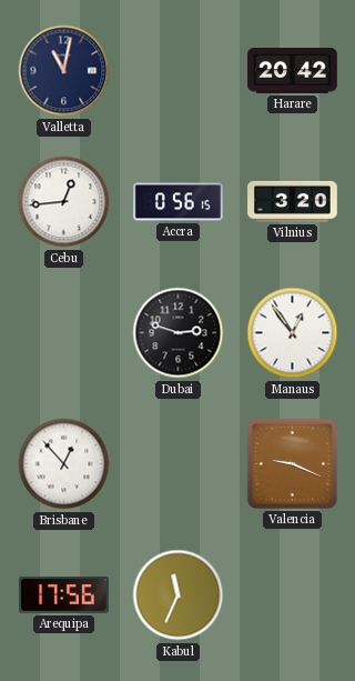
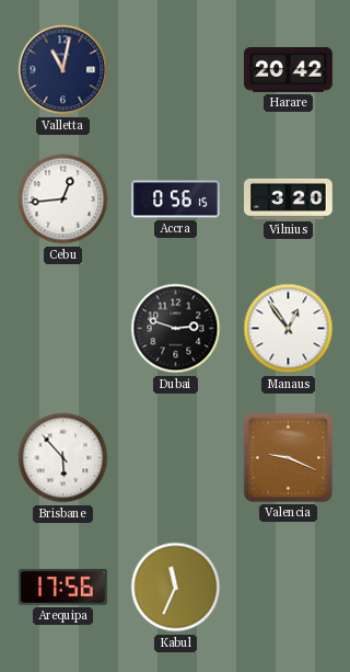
Brisbane: 12:53 -> 5:53 (63, 458)
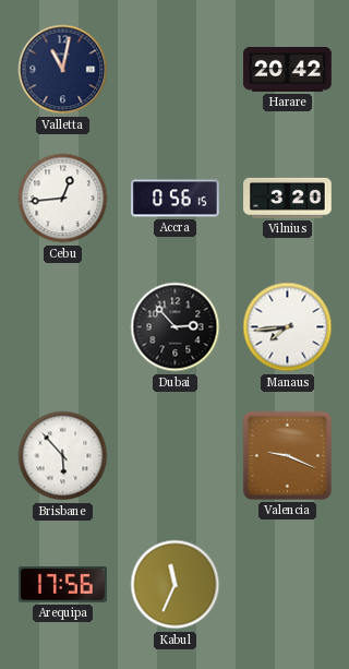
Dubai: 2:48 -> 2:53 (176, 327)
Manaus: 12:54 -> 7:44 (288, 327)
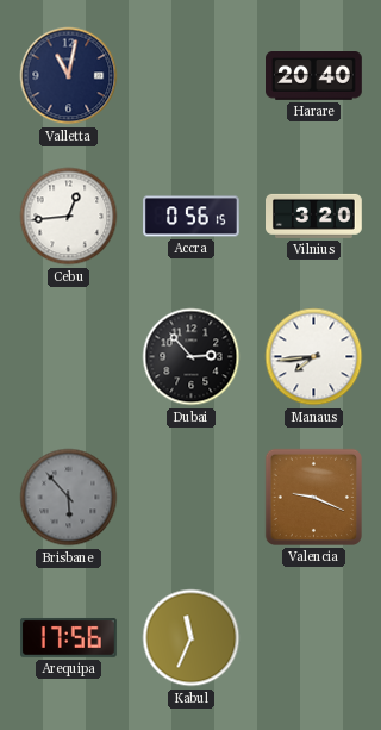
Harare: 20:42 -> 20:40 (314, 76)
Brisbane dial: white -> grey (69, 498)
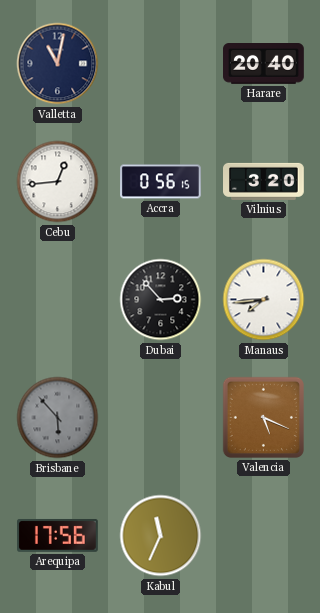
Valencia: 9:19 -> 5:19 (263, 417)
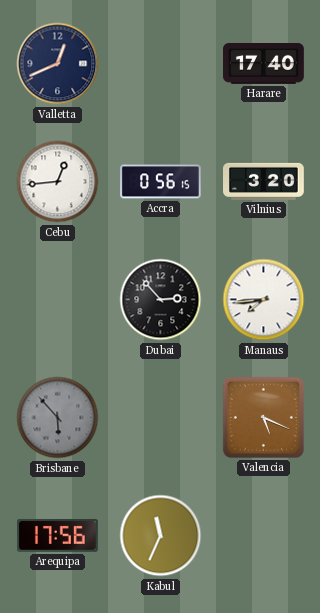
Valletta: 11:02 -> 12:41 (58, 64)
Harare: 20:40 -> 17:40 (264, 64)
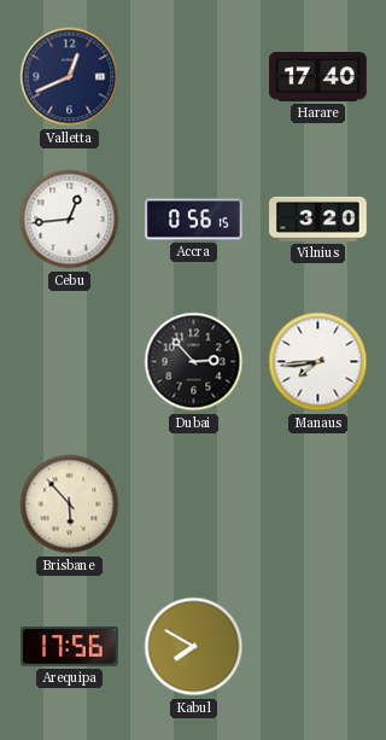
Brisbane dial: grey -> cream (70, 505)
Valencia: 5:19 -> none (263, 417)
Kabul: 11:34 -> 7:50 (194, 647)
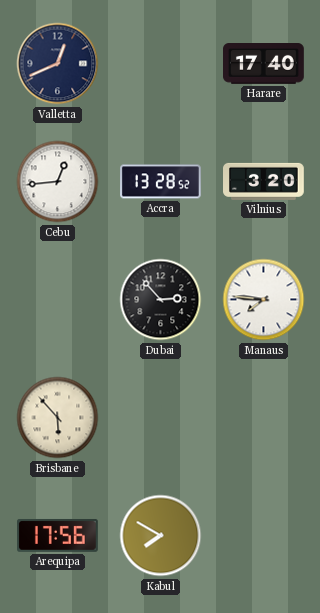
Accra: 0:56 -> 13:28 (161, 182)
Manaus: 7:44 -> 7:46 (264, 300)
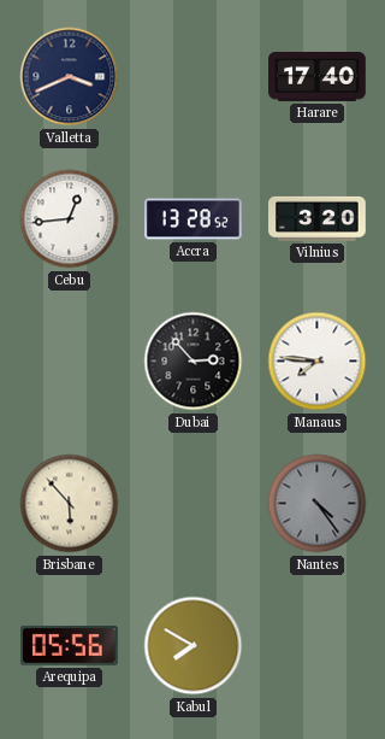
Valletta: 12:41 -> 3:41 (70, 77)
Nantes: none -> 4:24 (318, 504)
Arequipa: 17:56 -> 05:56 (70, 645)
